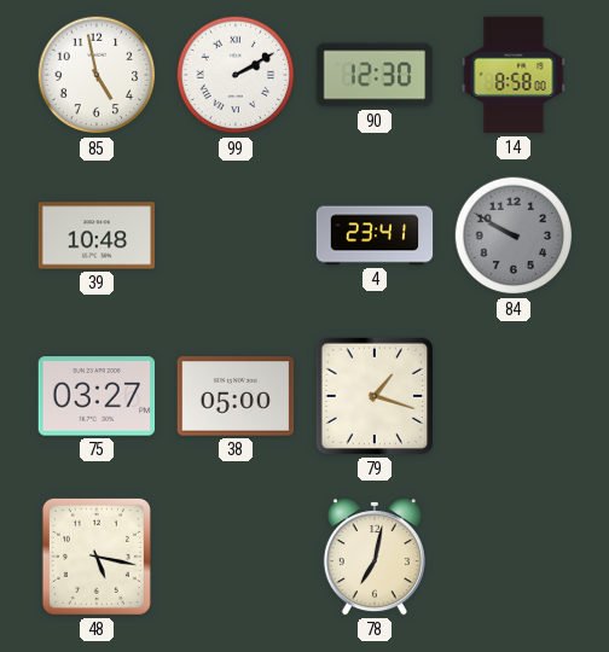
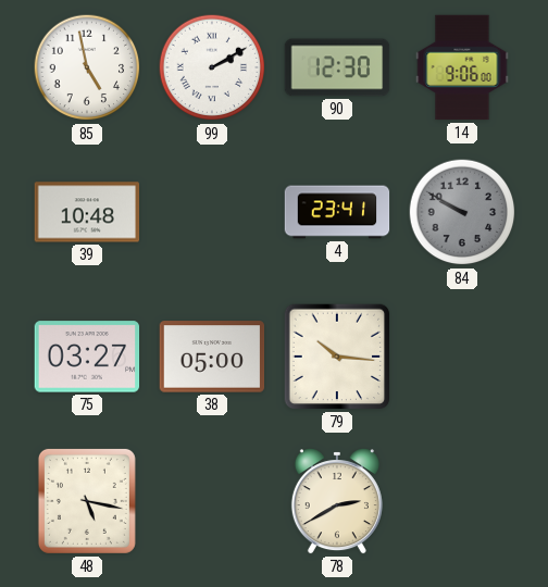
14: 8:58 -> 9:06 (462, 67)
79: 1:18 -> 10:16 (337, 357)
78: 7:02 -> 2:40 (337, 501)
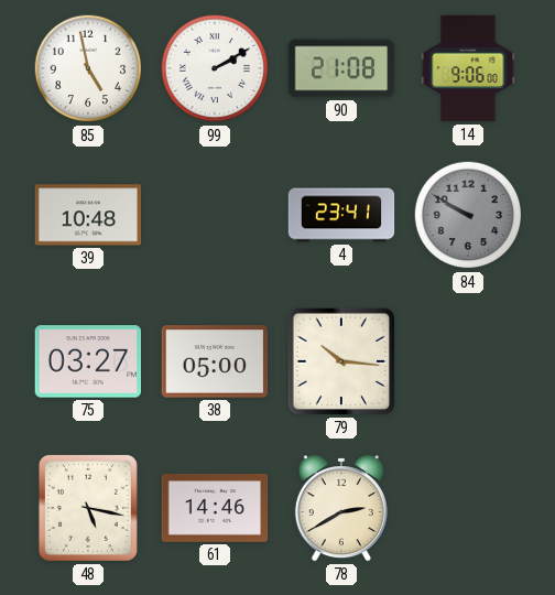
90: 12:30 -> 21:08 (341, 68)
61: none -> 14:46 (215, 508)
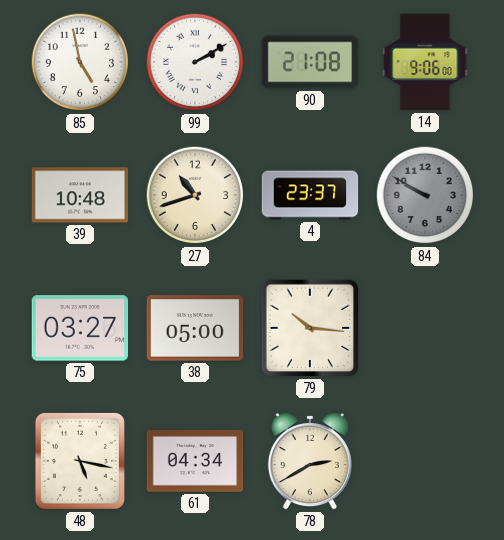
27: none -> 10:42 (195, 195)
4: 23:41 -> 23:37 (310, 195)
61: 14:46 -> 04:34 (195, 461)
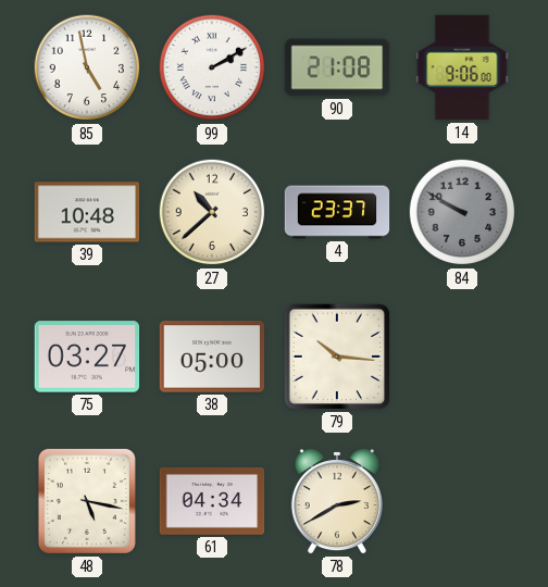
27: 10:42 -> 10:38 (212, 212)
